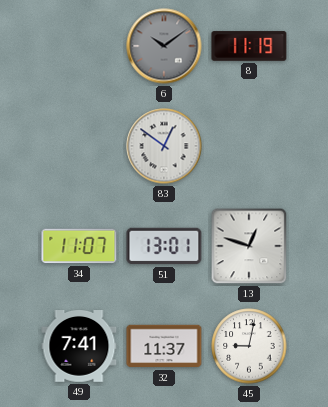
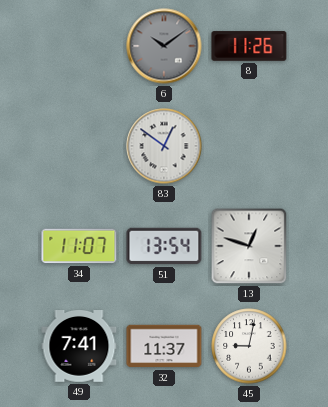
8: 11:19 -> 11:26 (249, 46)
51: 13:01 -> 13:54 (164, 246)
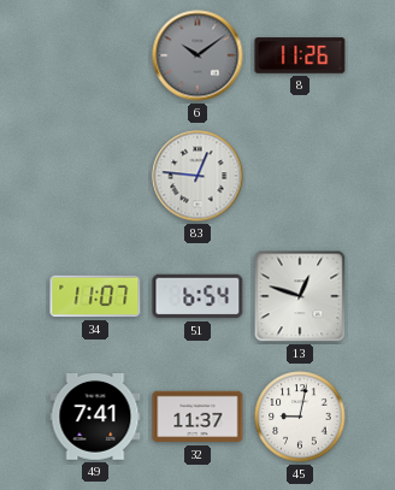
83: 12:51 -> 12:46 (197, 176)
51: 13:54 -> 6:54 (197, 296)
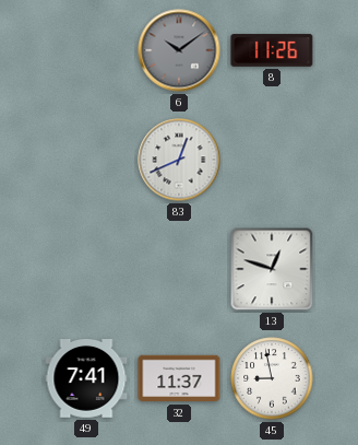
83: 12:46 -> 12:41 (179, 160)
34: 11:07 -> none (95, 296)
51: 6:54 -> none (197, 296)
45: 9:02 -> 8:58 (272, 378)
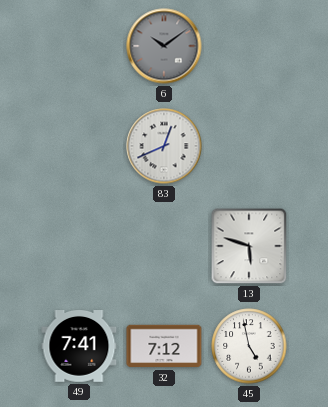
8: 11:26 -> none (272, 50)
13: 12:48 -> 5:48 (249, 246)
32: 11:37 -> 7:12 (164, 346)
45: 8:58 -> 4:58 (249, 346)
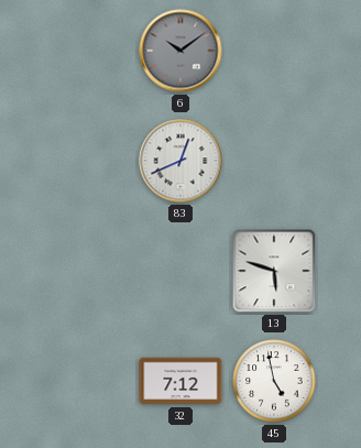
49: 7:41 -> none (79, 347)
